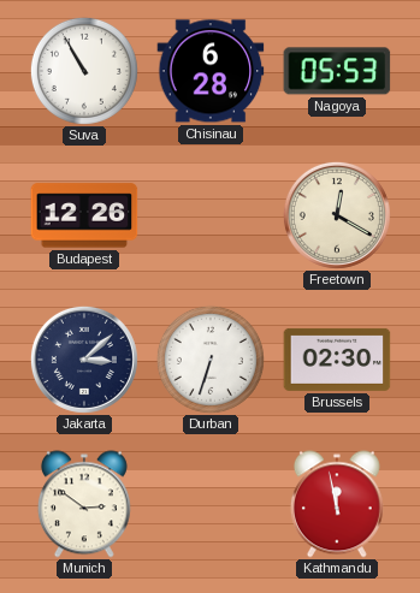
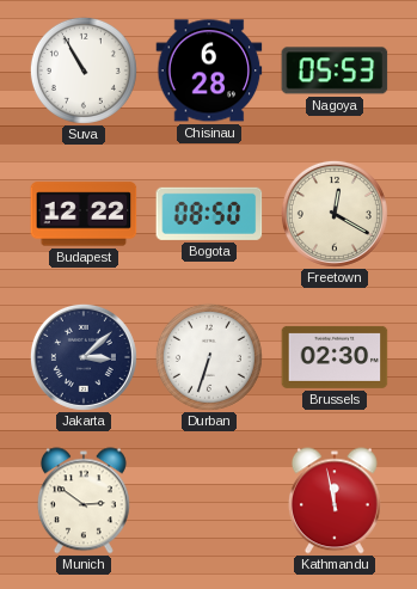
Budapest: 12:26 -> 12:22 (84, 214)
Bogota: none -> 08:50 (209, 214)
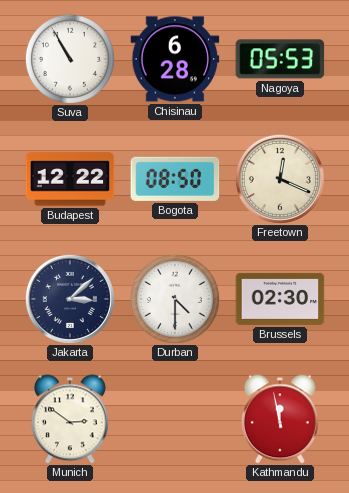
Freetown: 12:20 -> 12:19 (280, 179)
Durban: 6:33 -> 4:30 (175, 299)
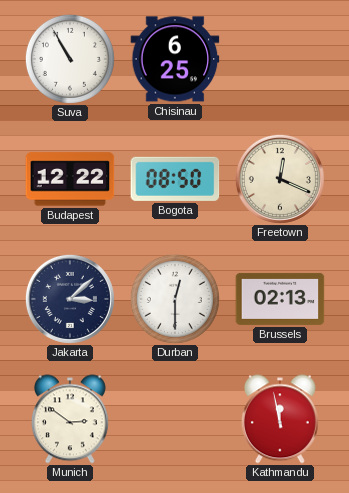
Chisinau: 6:28 -> 6:25 (175, 59)
Nagoya: 05:53 -> none (280, 59)
Durban: 4:30 -> 12:30 (175, 299)
Brussels: 02:30 -> 02:13 (280, 299)
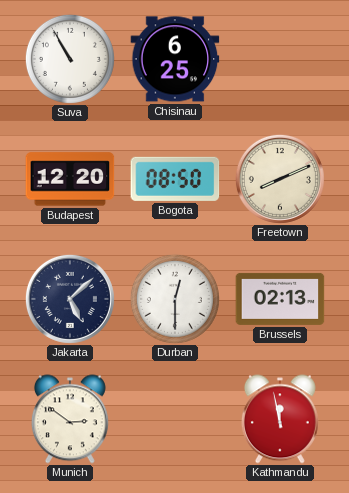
Budapest: 12:22 -> 12:20 (70, 179)
Freetown: 12:19 -> 8:11 (280, 179)
Jakarta: 3:08 -> 5:08 (70, 299)
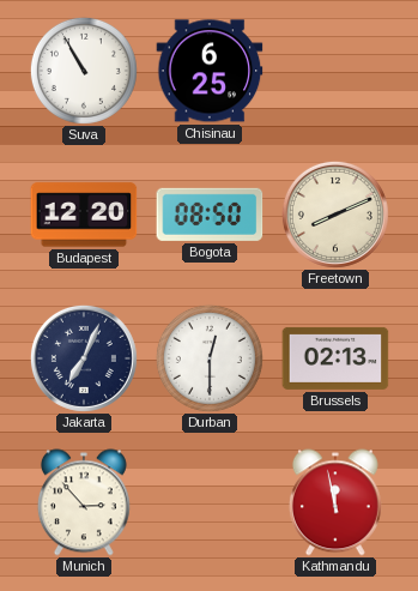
Jakarta: 5:08 -> 7:04 (84, 358)
Munich: 2:51 -> 2:53 (84, 502)
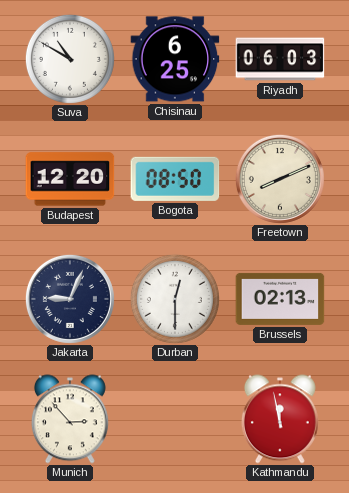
Suva: 10:55 -> 10:50 (70, 59)
Riyadh: none -> 06:03 (280, 59)
Jakarta: 7:04 -> 9:04 (70, 299)
